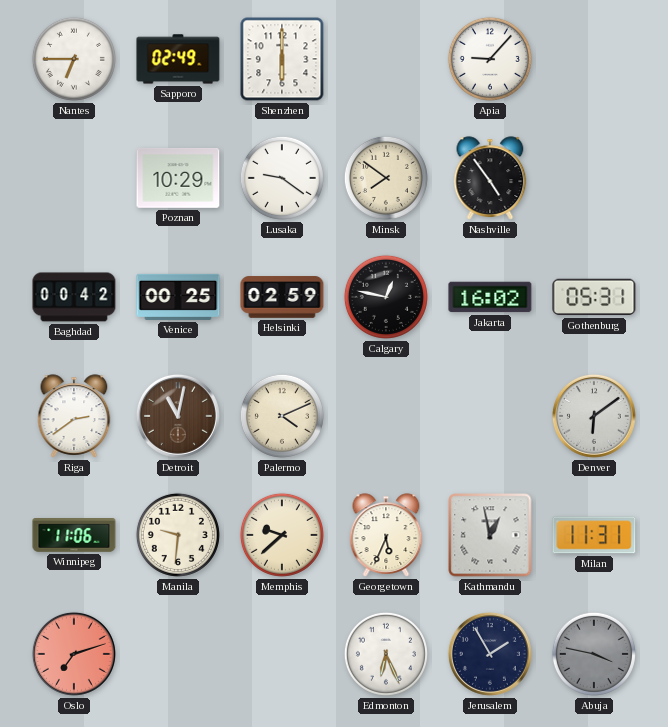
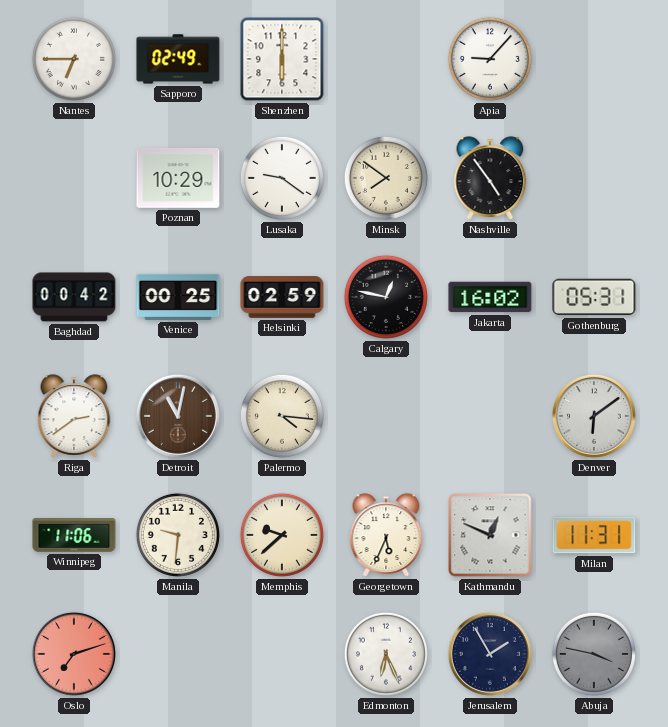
Palermo: 4:11 -> 4:16 (282, 416)
Kathmandu: 12:58 -> 12:49 (490, 535)
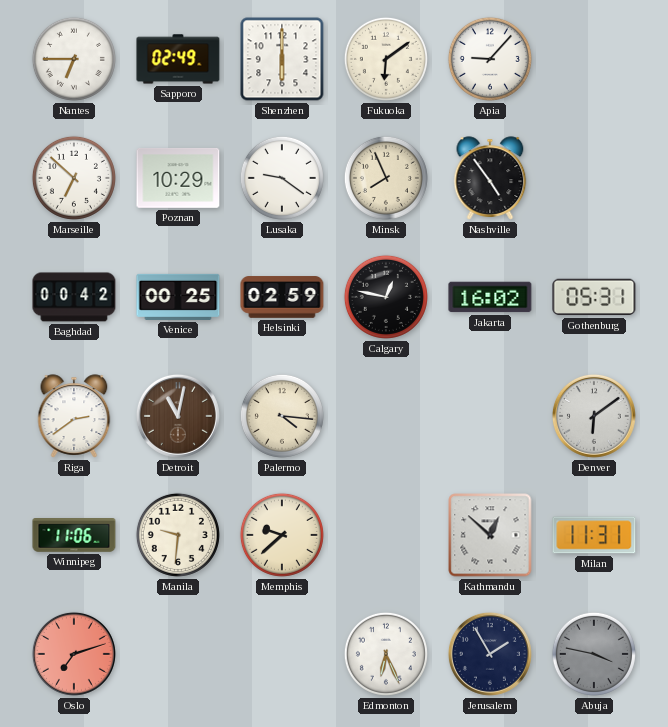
Fukuoka: none -> 6:09 (386, 59)
Marseille: none -> 6:52 (74, 178)
Minsk: 7:51 -> 7:56 (386, 178)
Georgetown: 5:34 -> none (386, 535)
Kathmandu: 12:49 -> 12:52 (490, 535)
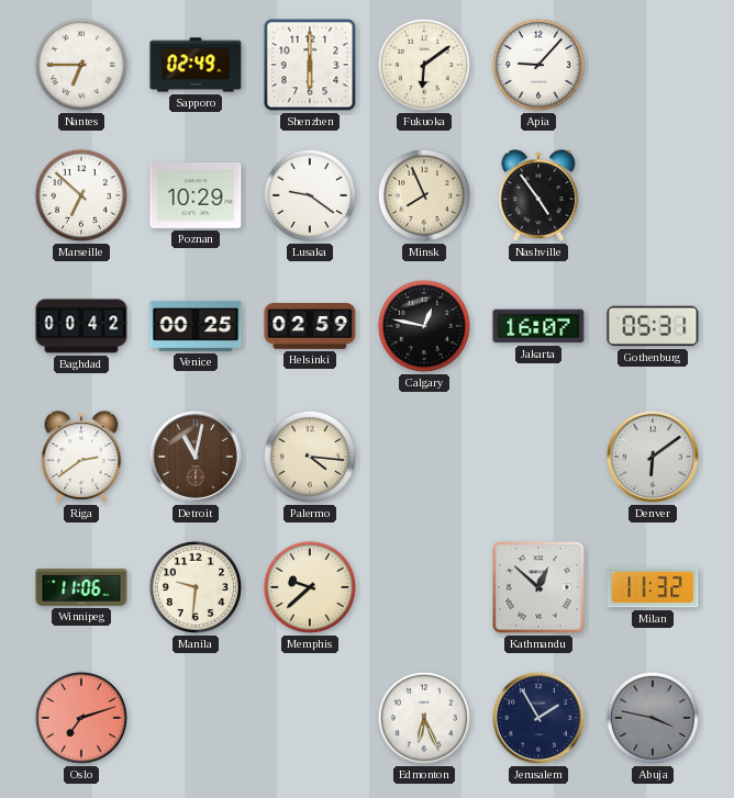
Jakarta: 16:02 -> 16:07 (538, 326)
Milan: 11:31 -> 11:32 (653, 587)
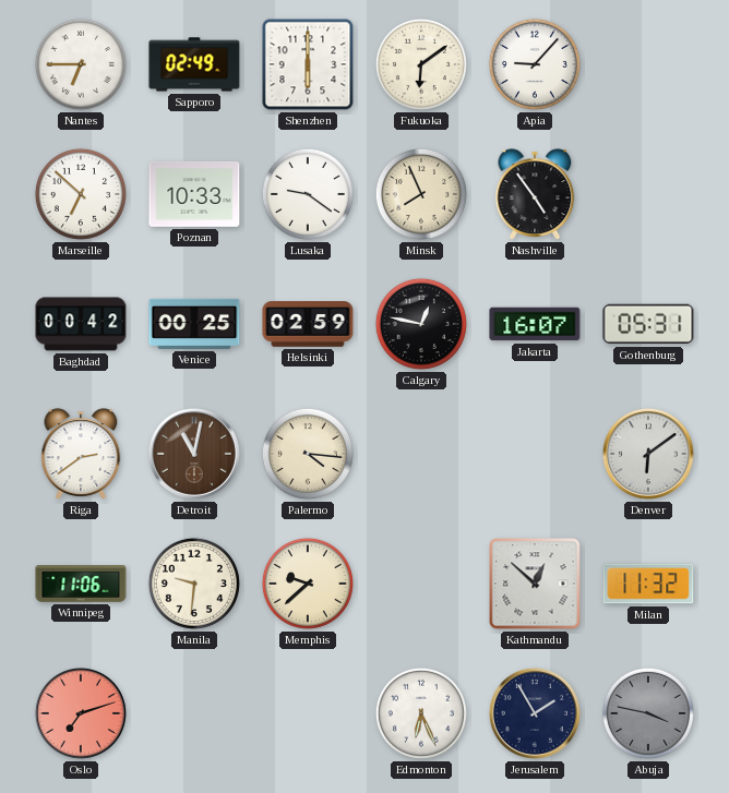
Poznan: 10:29 -> 10:33 (194, 194)
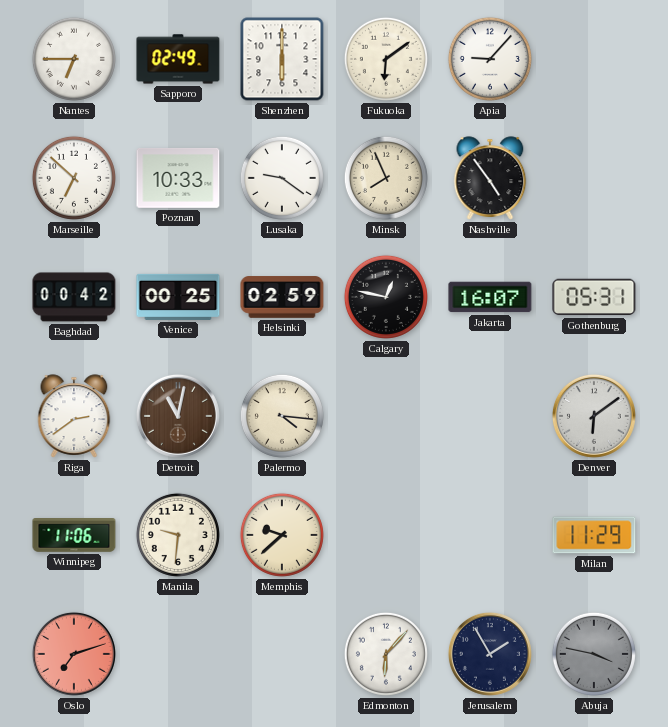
Kathmandu: 12:52 -> none (535, 584)
Milan: 11:32 -> 11:29 (594, 535)
Edmonton: 6:26 -> 6:07 (386, 654)
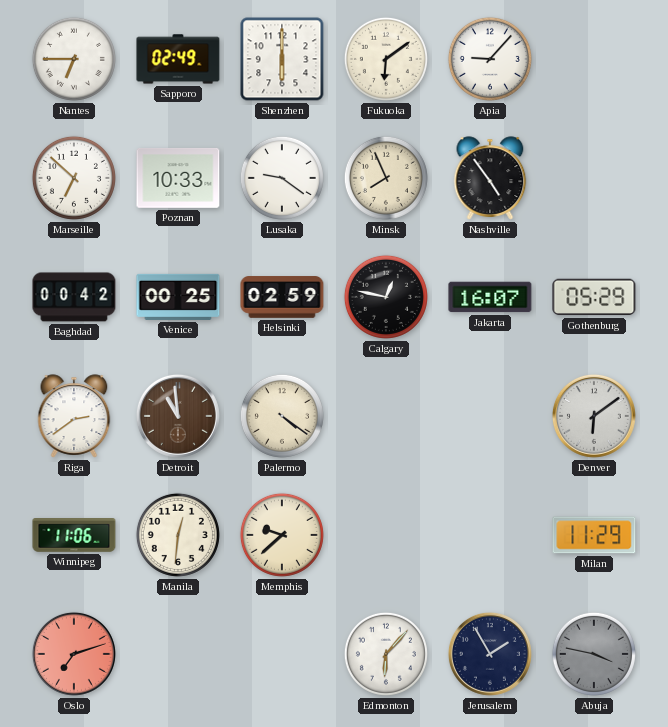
Gothenburg: 05:31 -> 05:29 (594, 297)
Detroit: 11:02 -> 10:59 (178, 416)
Palermo: 4:16 -> 4:21 (282, 416)
Manila: 9:31 -> 12:31 (178, 535)
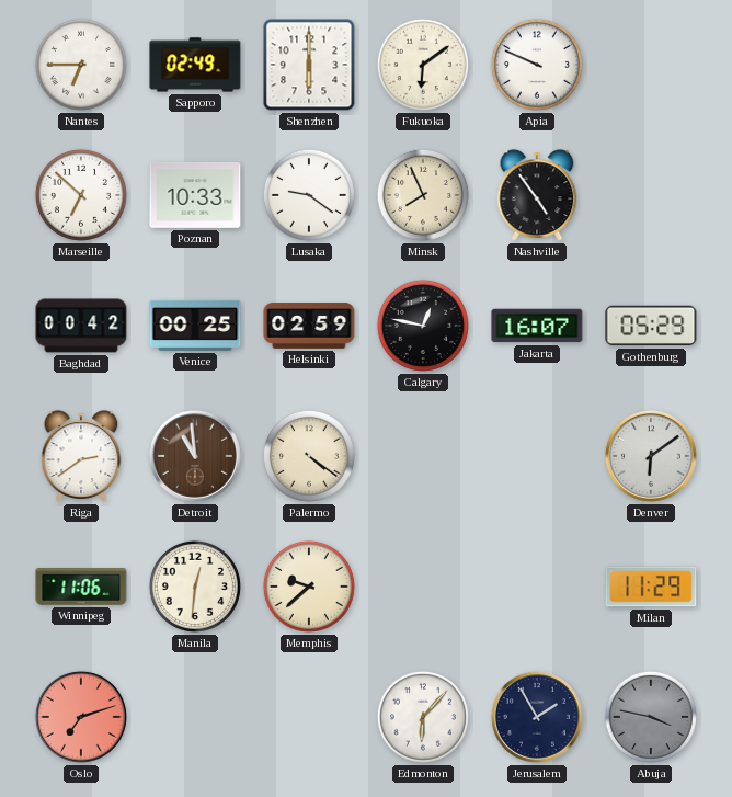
Apia: 9:07 -> 9:49 (537, 65)
